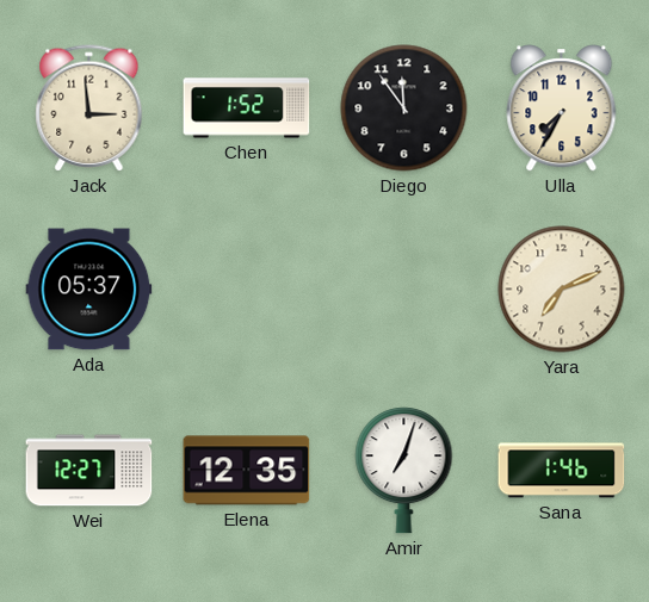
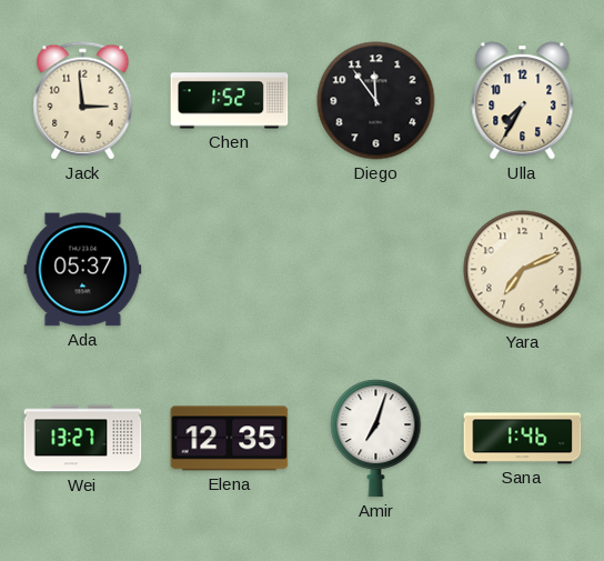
Wei: 12:27 -> 13:27 (83, 439)
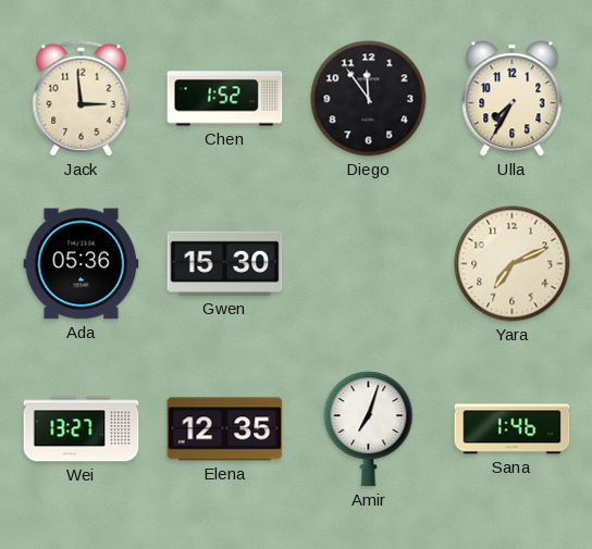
Ada: 05:37 -> 05:36 (82, 264)
Gwen: none -> 15:30 (225, 263)
